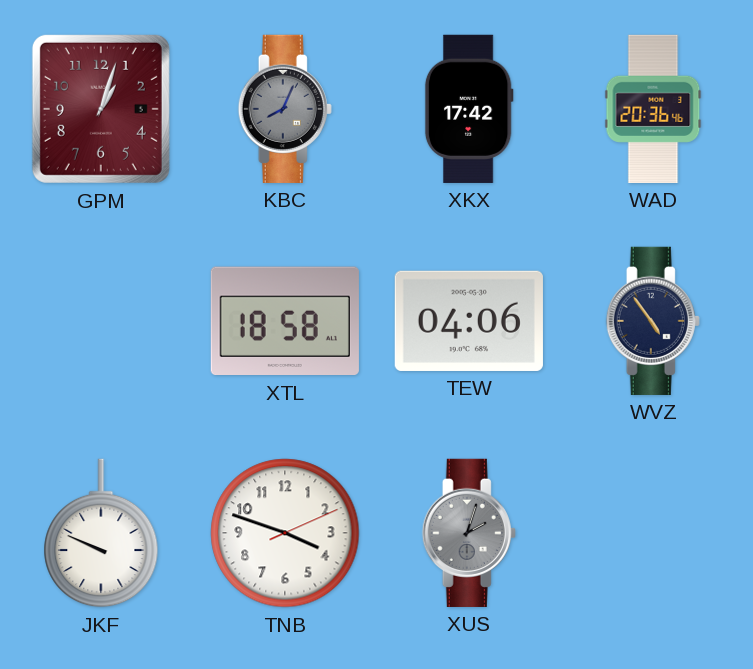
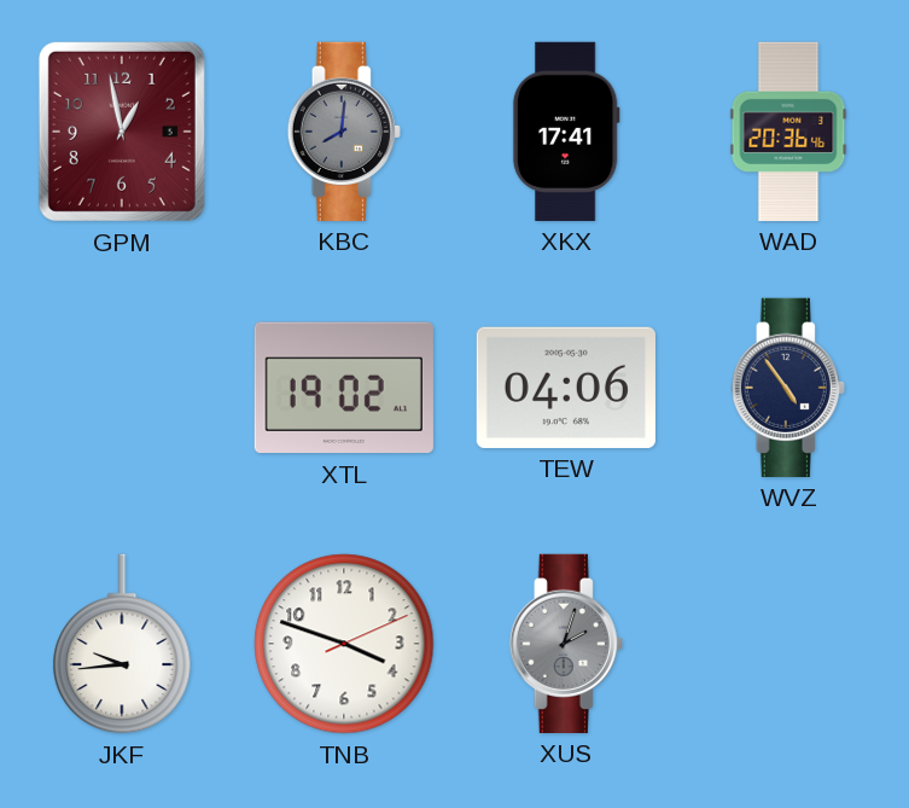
GPM: 1:03 -> 12:58 (122, 132)
KBC: 8:04 -> 8:01 (344, 132)
XKX: 17:42 -> 17:41 (566, 132)
XTL: 18:58 -> 19:02 (344, 388)
JKF: 9:49 -> 9:44 (122, 644)
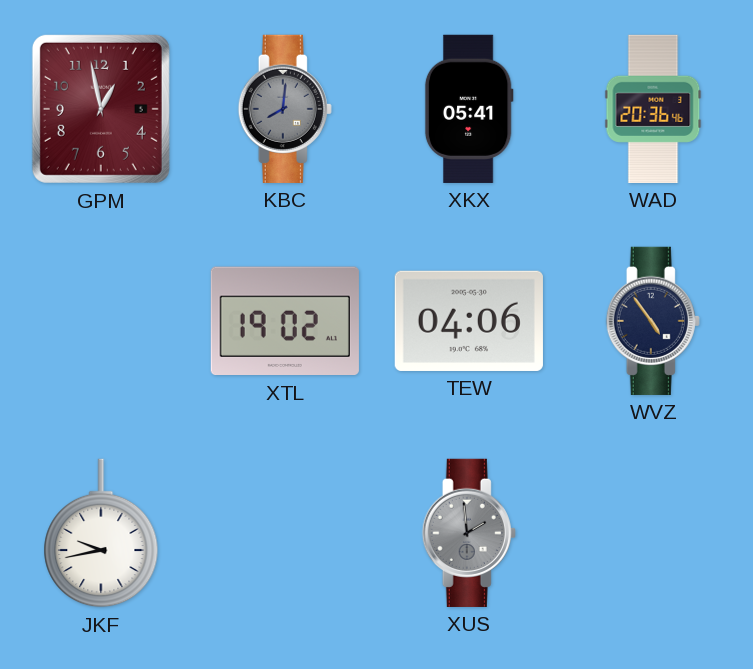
XKX: 17:41 -> 05:41 (469, 109)
JKF: 9:44 -> 9:43 (101, 533)
TNB: 3:48 -> none (344, 644)
XUS: 2:03 -> 1:59 (469, 533)
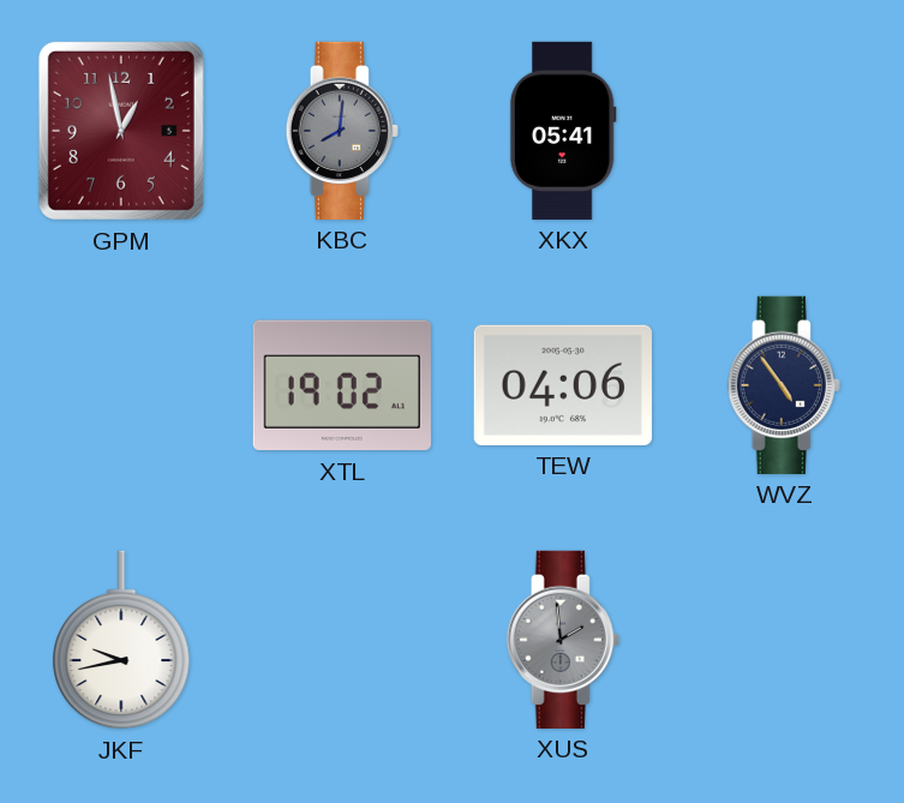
WAD: 20:36 -> none (653, 109)
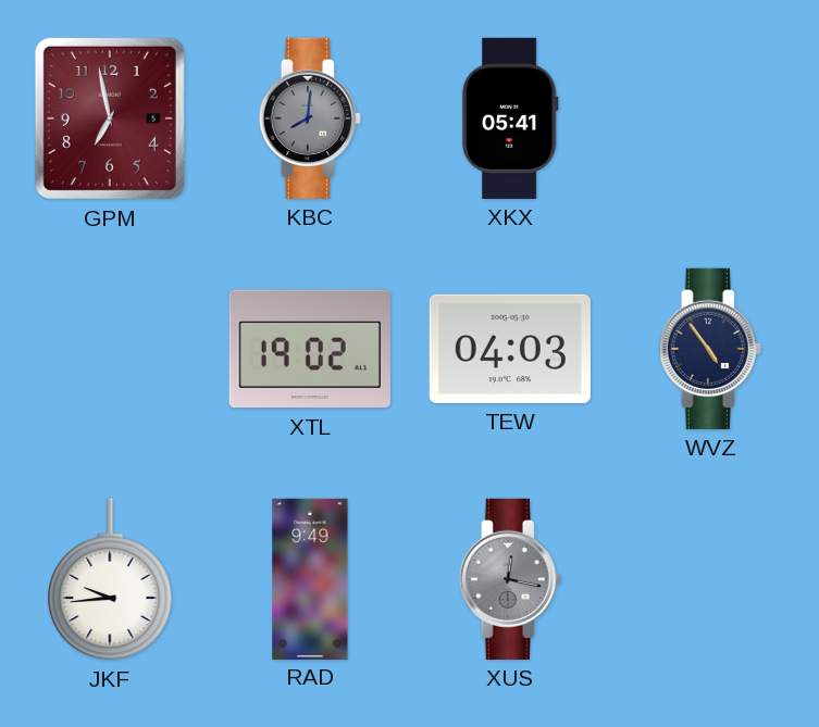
GPM: 12:58 -> 6:58 (110, 118)
TEW: 04:06 -> 04:03 (510, 349)
JKF: 9:43 -> 9:44 (110, 579)
RAD: none -> 9:49 (310, 578)
XUS: 1:59 -> 12:17 (510, 579)
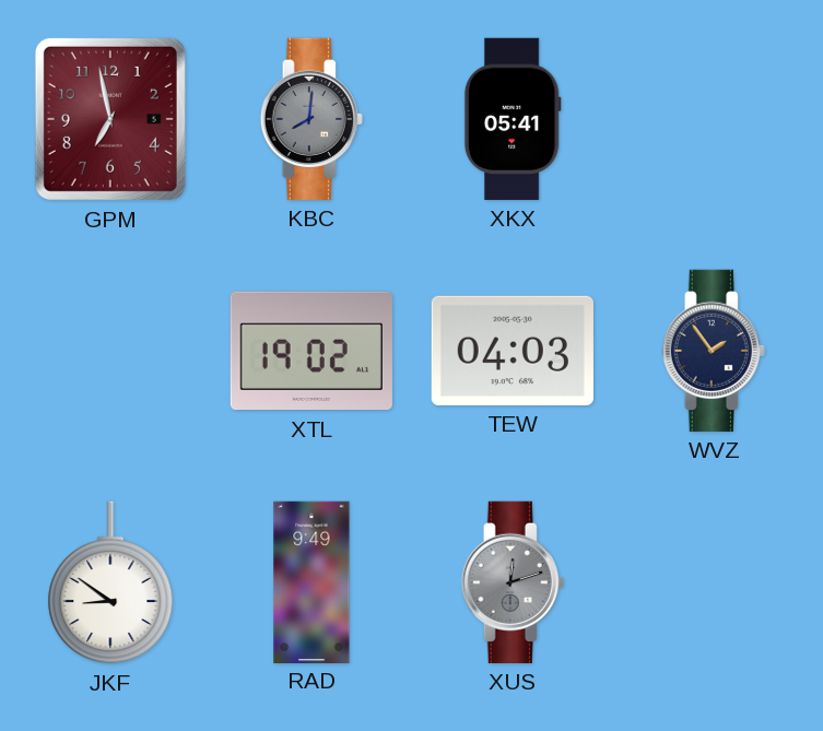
WVZ: 4:54 -> 1:54 (714, 351)
JKF: 9:44 -> 8:51 (110, 582)
XUS: 12:17 -> 12:12 (513, 582)
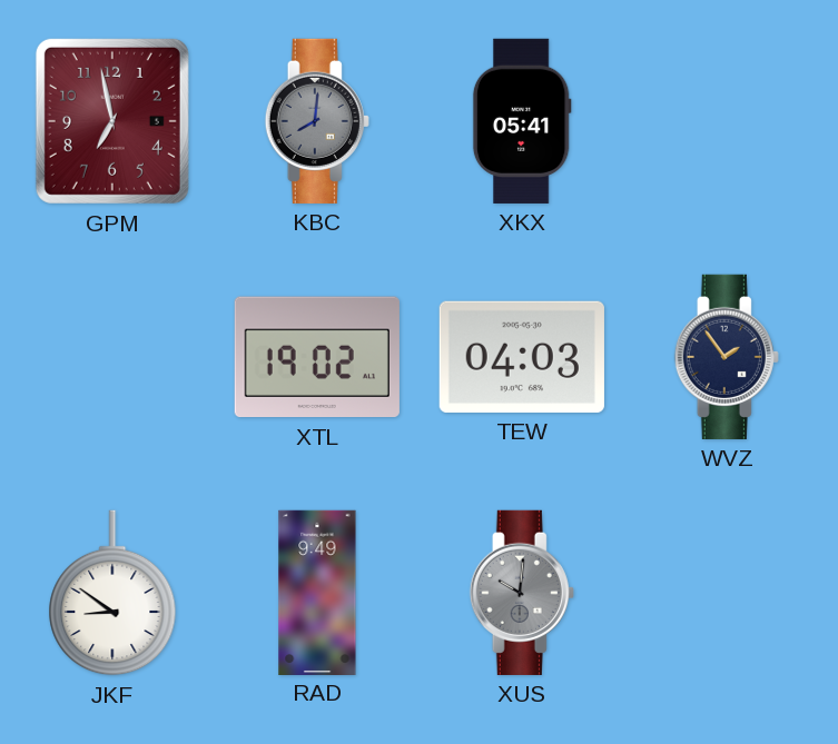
XUS: 12:12 -> 10:01 (522, 593)
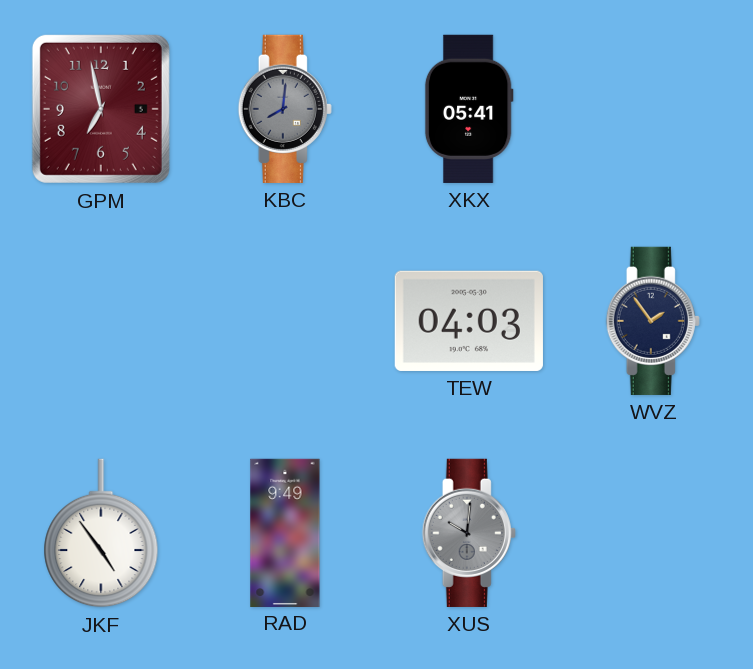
XTL: 19:02 -> none (317, 357)
JKF: 8:51 -> 4:54 (101, 533)
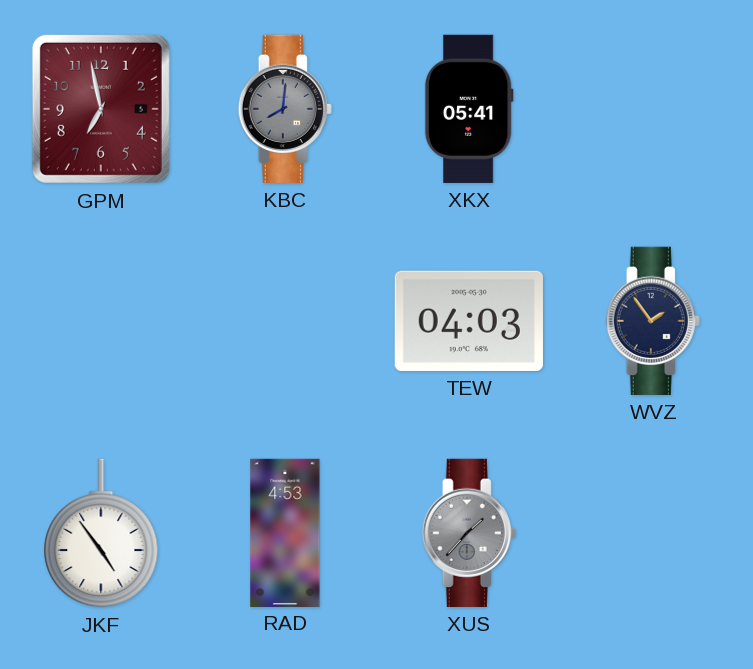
RAD: 9:49 -> 4:53 (285, 532)
XUS: 10:01 -> 1:37 (469, 533)
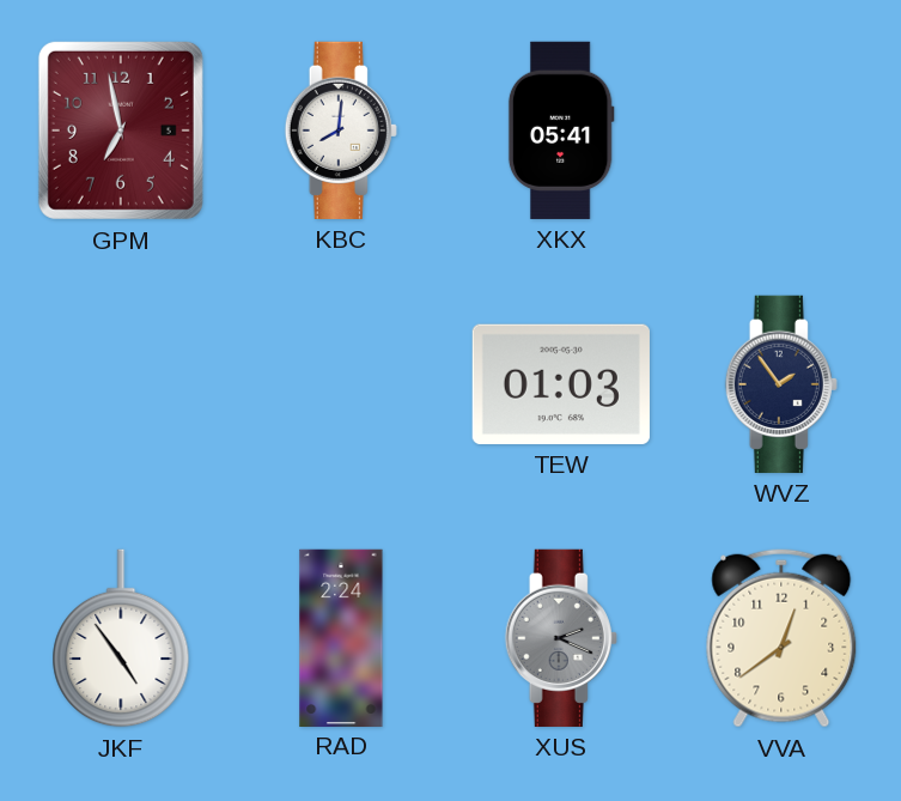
KBC dial: grey -> white (341, 131)
TEW: 04:03 -> 01:03 (561, 384)
RAD: 4:53 -> 2:24 (341, 637)
XUS: 1:37 -> 2:19 (561, 638)
VVA: none -> 12:39 (781, 638)
